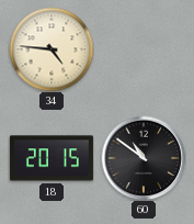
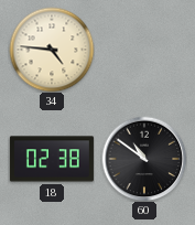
18: 20:15 -> 02:38 (52, 159)
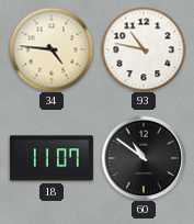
93: none -> 10:47 (144, 49)
18: 02:38 -> 11:07 (52, 158)
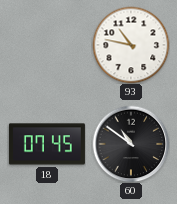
34: 4:46 -> none (52, 49)
18: 11:07 -> 07:45 (47, 144)
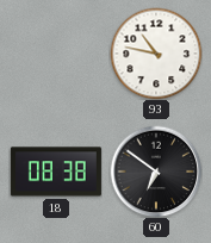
18: 07:45 -> 08:38 (56, 172)
60: 10:51 -> 6:51 (156, 172)
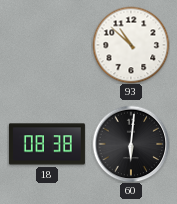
93: 10:47 -> 10:52 (131, 45)
60: 6:51 -> 6:01 (131, 144)
